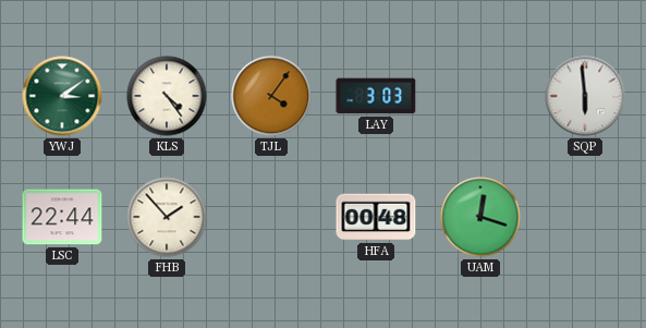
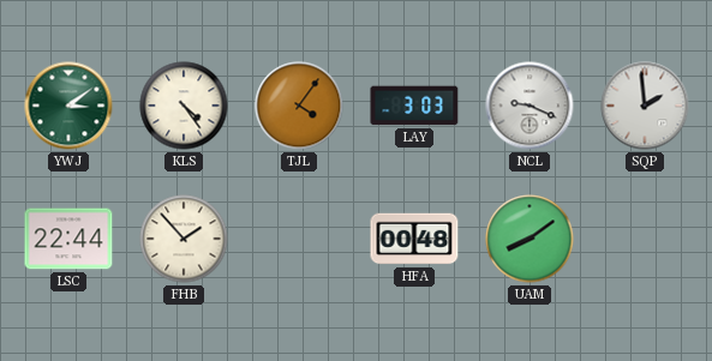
NCL: none -> 9:19 (529, 106)
SQP: 5:59 -> 1:59 (645, 106)
UAM: 12:18 -> 8:09 (529, 239)
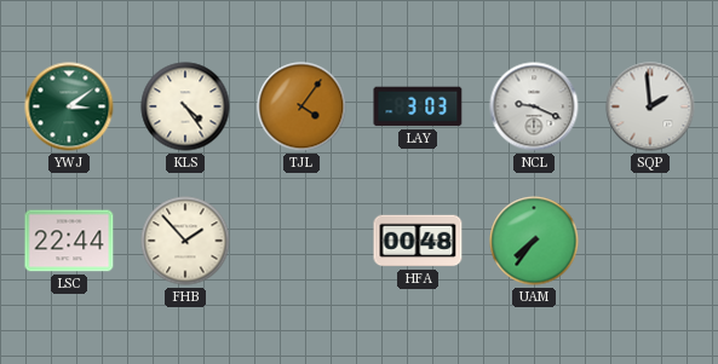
UAM: 8:09 -> 7:36 (534, 241)
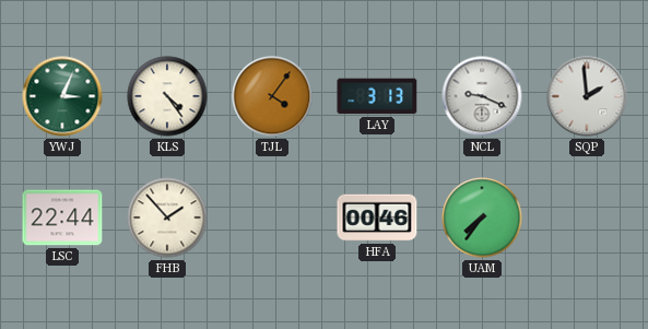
YWJ: 3:09 -> 3:04 (62, 96)
LAY: 3:03 -> 3:13 (377, 96)
HFA: 00:48 -> 00:46 (377, 218)
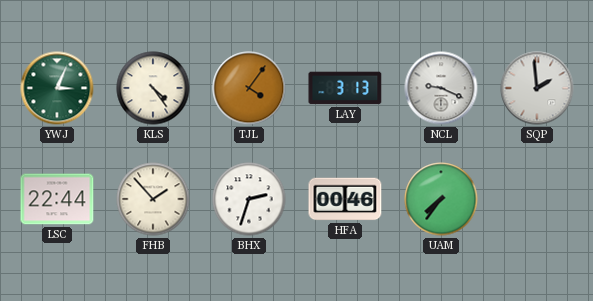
BHX: none -> 2:33 (249, 199)
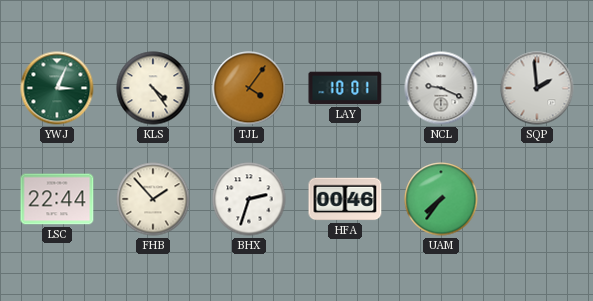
LAY: 3:13 -> 10:01 (345, 88)
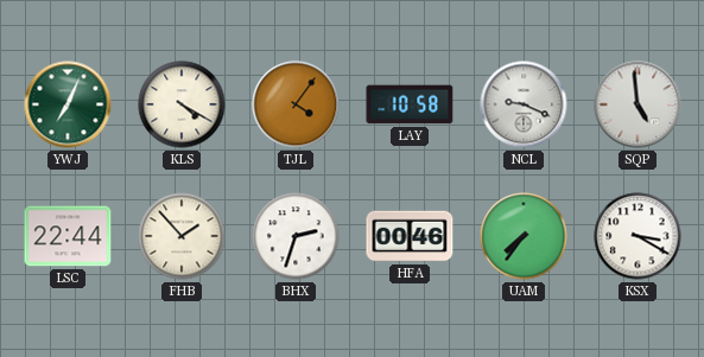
YWJ: 3:04 -> 7:04 (68, 104)
KLS: 4:24 -> 4:20 (182, 104)
LAY: 10:01 -> 10:58 (410, 104)
SQP: 1:59 -> 4:59 (638, 104)
KSX: none -> 3:20 (638, 236)
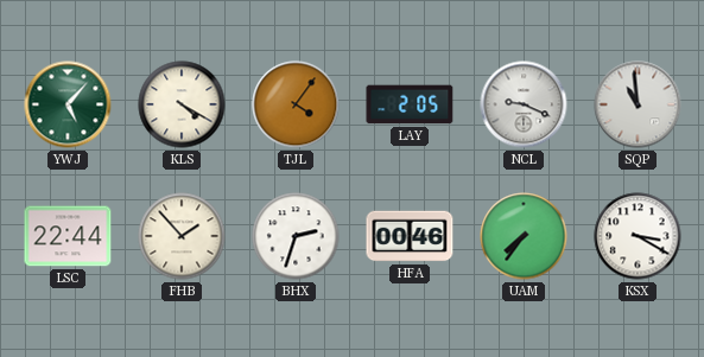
YWJ: 7:04 -> 5:07 (68, 104)
LAY: 10:58 -> 2:05 (410, 104)
SQP: 4:59 -> 10:59 (638, 104)
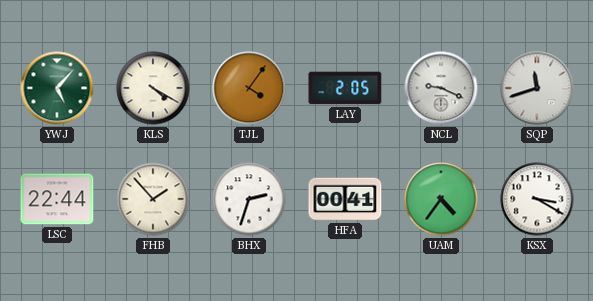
SQP: 10:59 -> 11:42 (537, 88)
HFA: 00:46 -> 00:41 (345, 199)
UAM: 7:36 -> 4:36 (441, 199)
